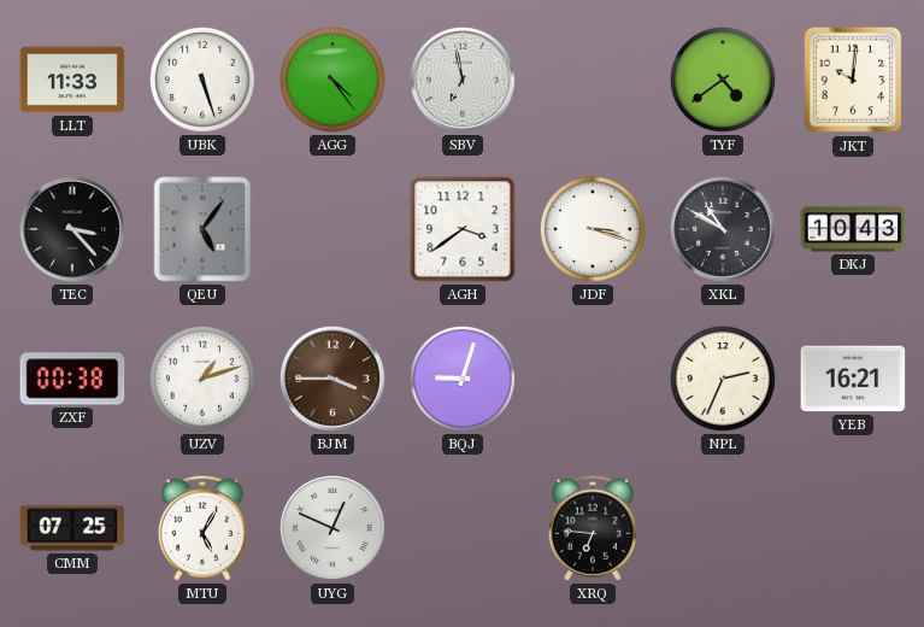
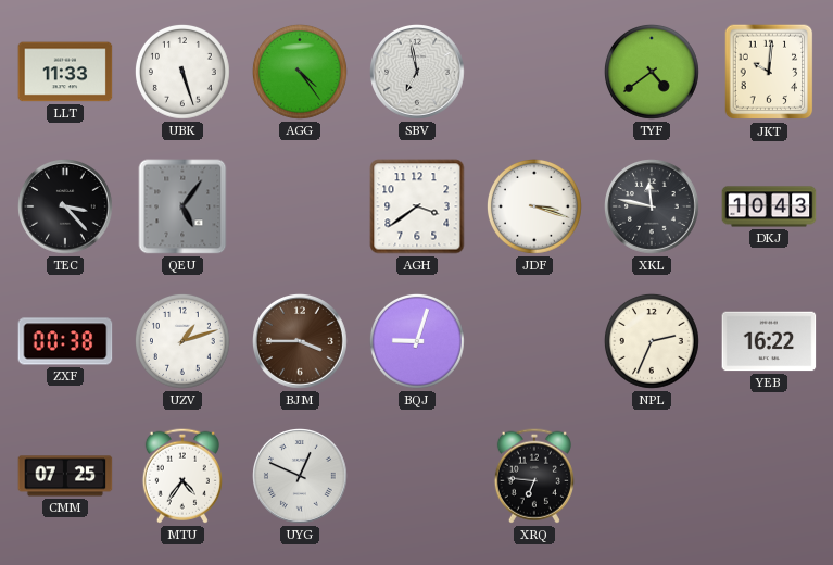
XKL: 10:50 -> 11:47 (653, 208)
YEB: 16:21 -> 16:22 (769, 341)
MTU: 5:05 -> 4:36 (182, 476)
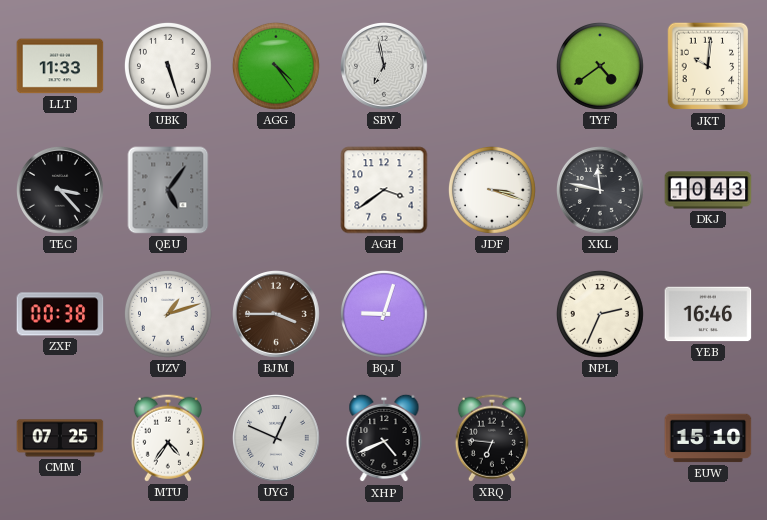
YEB: 16:22 -> 16:46 (708, 314)
XHP: none -> 4:41 (384, 438)
EUW: none -> 15:10 (708, 438)
